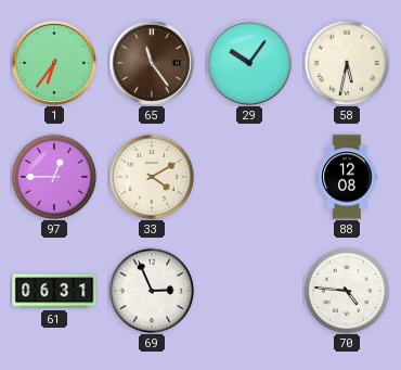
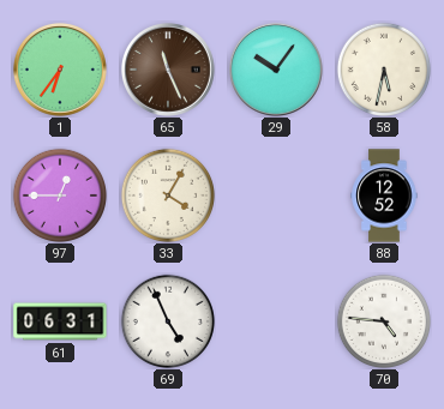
65: 11:24 -> 11:26 (168, 70)
33: 4:10 -> 4:05 (167, 194)
88: 12:08 -> 12:52 (384, 196)
69: 2:56 -> 4:56 (167, 320)
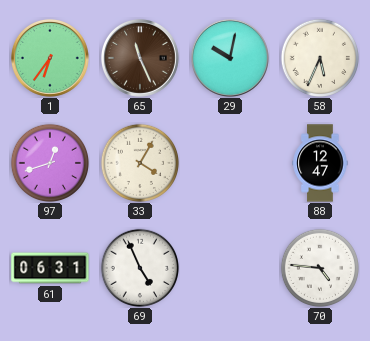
29: 10:06 -> 10:02 (230, 58)
58: 5:32 -> 5:34 (319, 57)
97: 12:45 -> 12:42 (49, 162)
88: 12:52 -> 12:47 (320, 163)
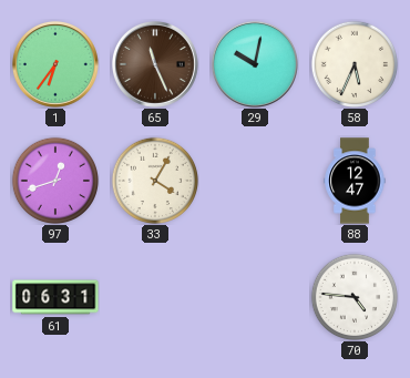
69: 4:56 -> none (139, 267)
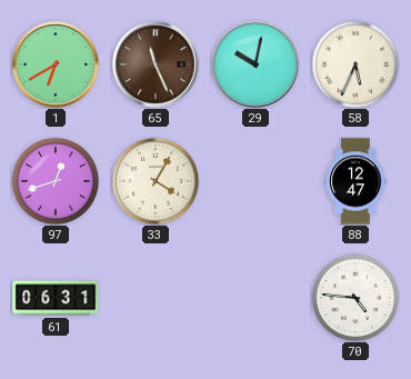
1: 6:36 -> 6:40 (56, 64)
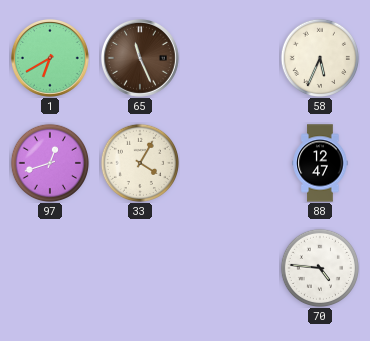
29: 10:02 -> none (255, 64)
61: 06:31 -> none (56, 298)
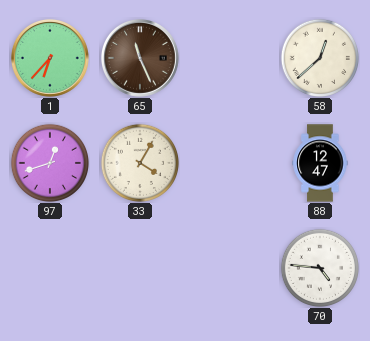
1: 6:40 -> 6:37 (50, 58)
58: 5:34 -> 12:38 (319, 57)
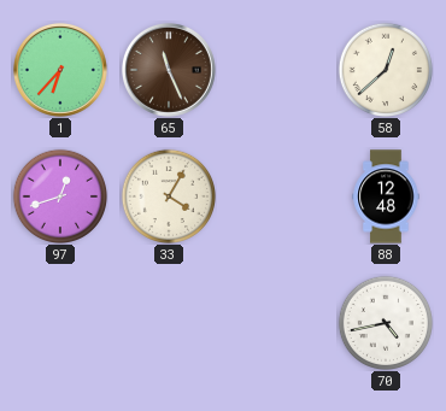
88: 12:47 -> 12:48 (386, 196)
70: 4:46 -> 4:43 (385, 322)
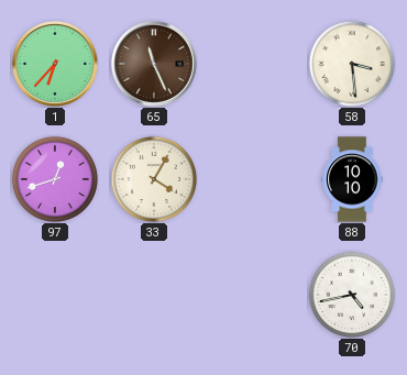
58: 12:38 -> 3:29 (351, 63)
88: 12:48 -> 10:10 (352, 179)
